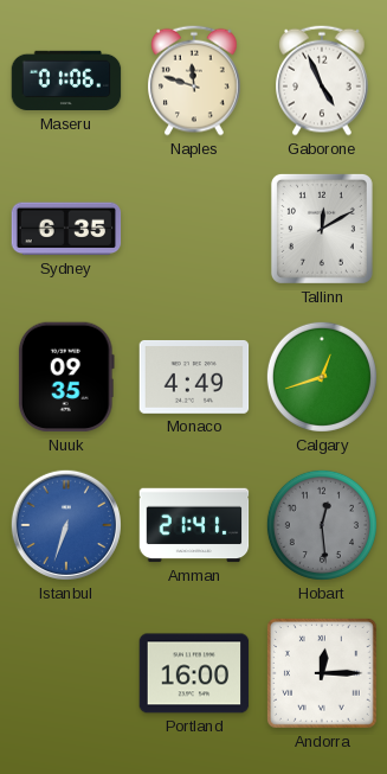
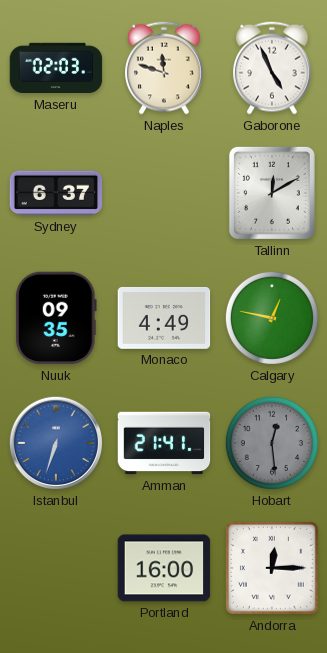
Maseru: 01:06 -> 02:03 (56, 68)
Sydney: 6:35 -> 6:37 (56, 193)
Calgary: 12:42 -> 12:47 (272, 318)
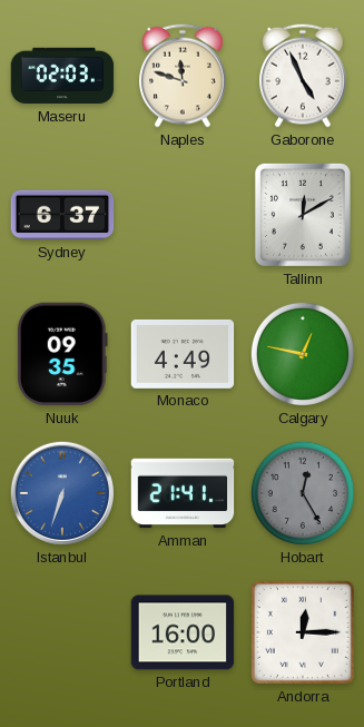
Hobart: 12:29 -> 12:25 (303, 493)
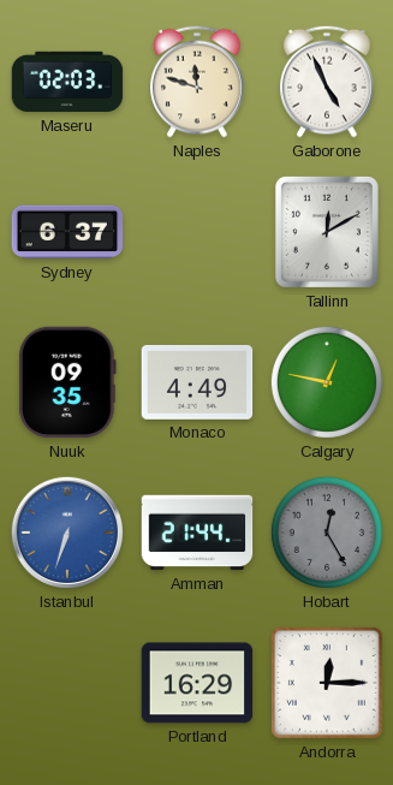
Amman: 21:41 -> 21:44 (197, 533)
Portland: 16:00 -> 16:29 (197, 683)
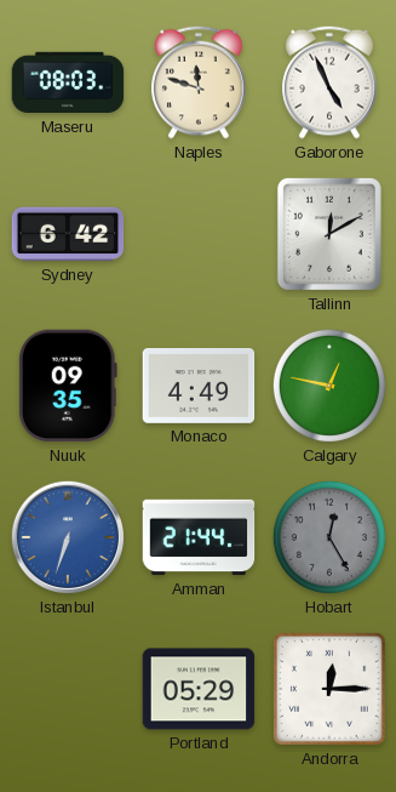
Maseru: 02:03 -> 08:03 (68, 82)
Sydney: 6:37 -> 6:42 (68, 234)
Portland: 16:29 -> 05:29 (199, 689)
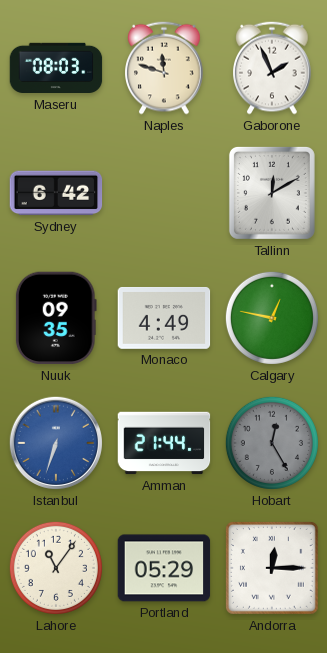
Gaborone: 4:56 -> 1:56 (272, 68)
Lahore: none -> 11:06 (56, 568)
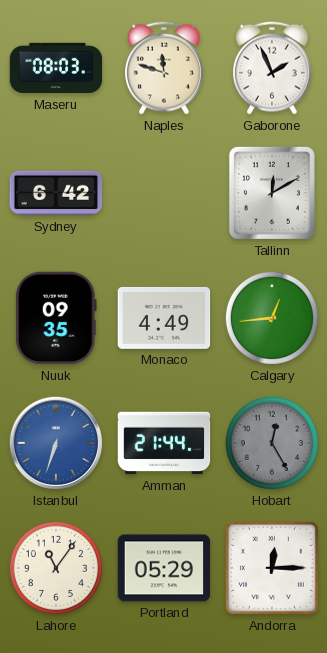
Calgary: 12:47 -> 12:44 (272, 318)
